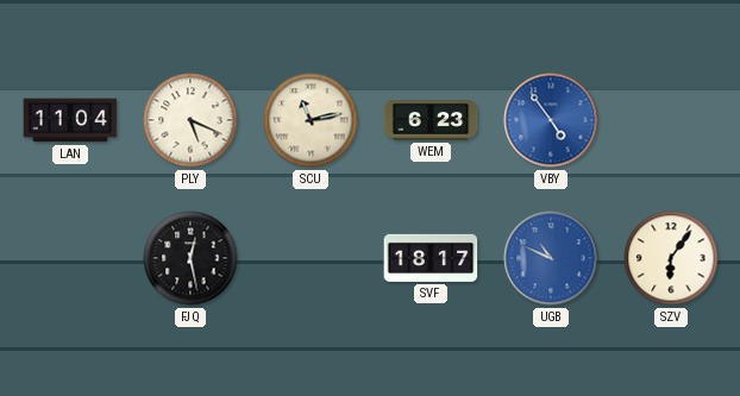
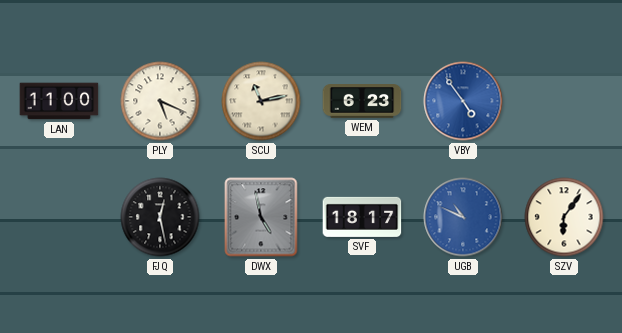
LAN: 11:04 -> 11:00 (59, 101)
DWX: none -> 4:58 (261, 217)
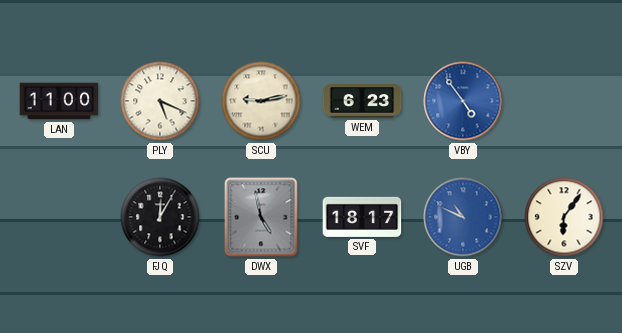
SCU: 11:13 -> 9:13 (261, 101)
FJQ: 12:28 -> 12:05 (160, 217)
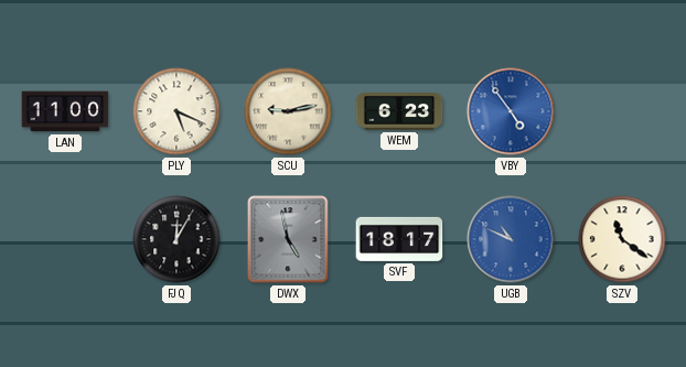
SZV: 6:06 -> 11:21 (622, 239)
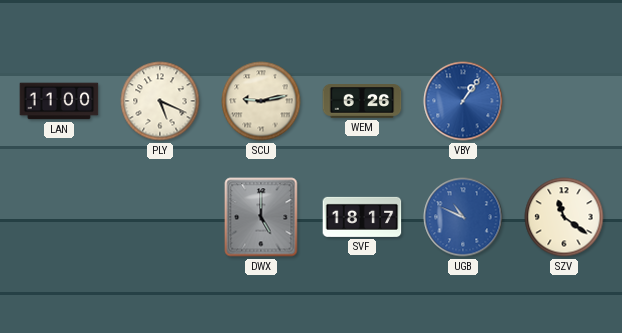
WEM: 6:23 -> 6:26 (362, 101)
VBY: 4:54 -> 1:06 (463, 101)
FJQ: 12:05 -> none (176, 239)
DWX: 4:58 -> 5:00 (261, 217)
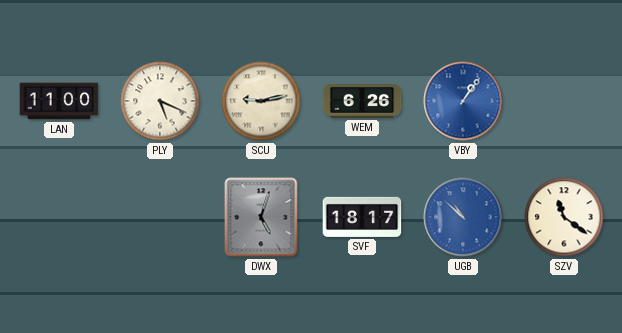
DWX: 5:00 -> 5:03 (261, 217)
UGB: 10:49 -> 10:52 (463, 217)
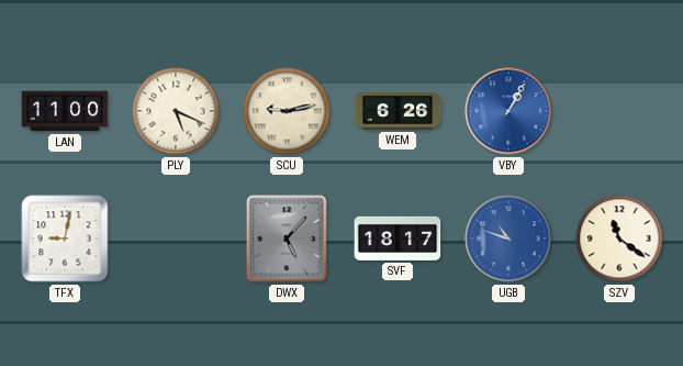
VBY: 1:06 -> 1:05 (508, 111)
TFX: none -> 9:02 (65, 239)
DWX: 5:03 -> 5:07 (287, 239)
UGB: 10:52 -> 10:48 (508, 239)
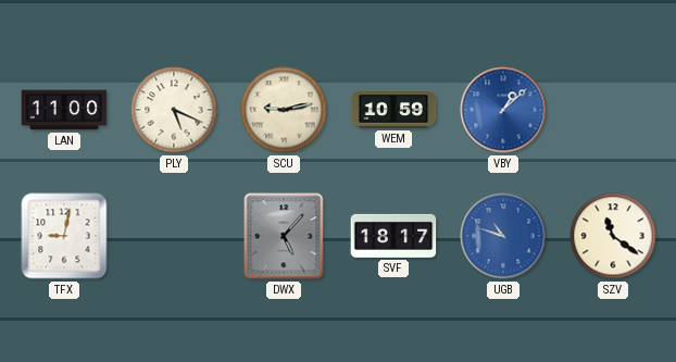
WEM: 6:26 -> 10:59 (393, 110)
VBY: 1:05 -> 1:08 (503, 110)
